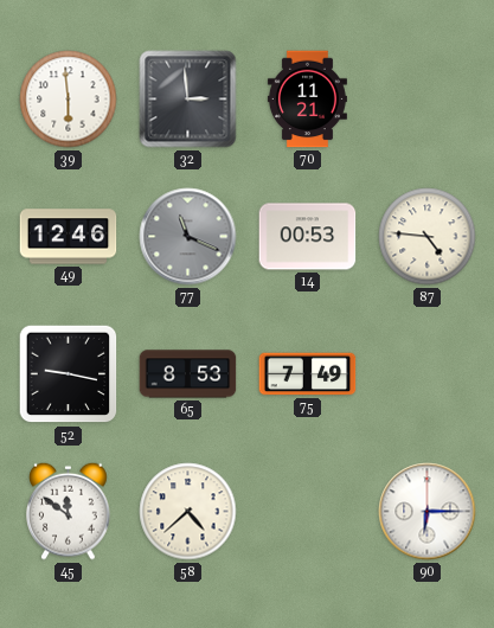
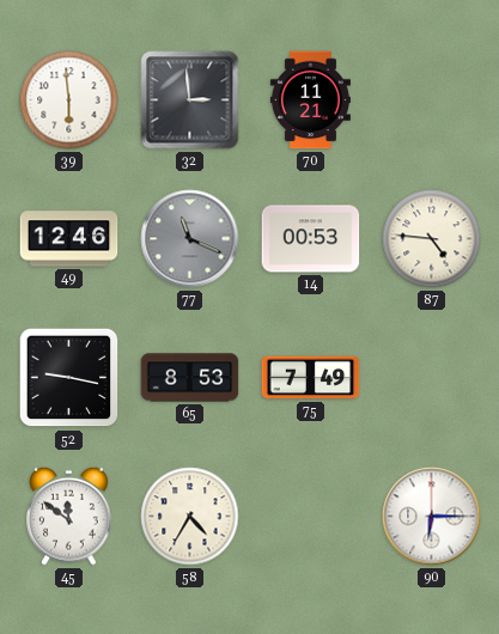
58: 4:38 -> 4:35 (190, 517)
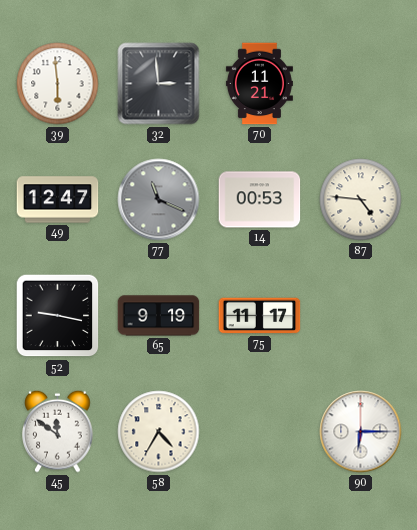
49: 12:46 -> 12:47 (58, 200)
65: 8:53 -> 9:19 (159, 316)
75: 7:49 -> 11:17 (260, 316)
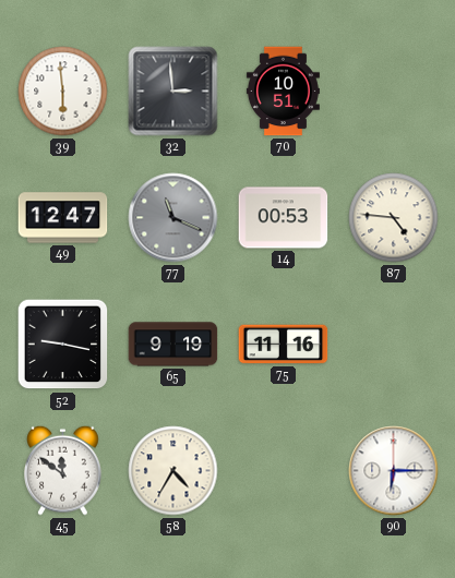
70: 11:21 -> 10:51 (283, 92)
75: 11:17 -> 11:16 (284, 345)
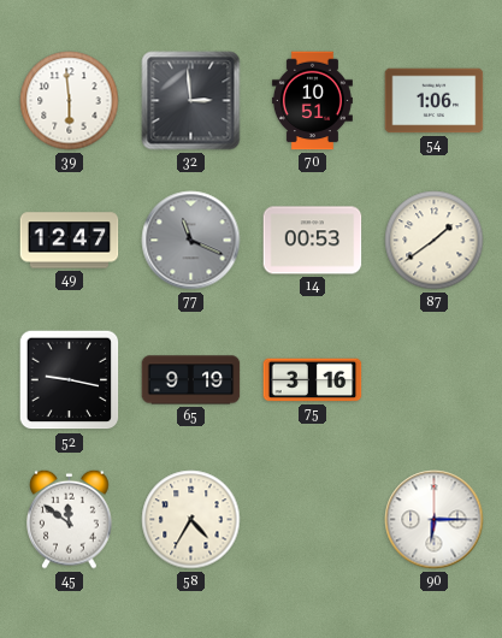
54: none -> 1:06 (435, 101)
87: 4:46 -> 1:39 (435, 241)
75: 11:16 -> 3:16 (313, 380)
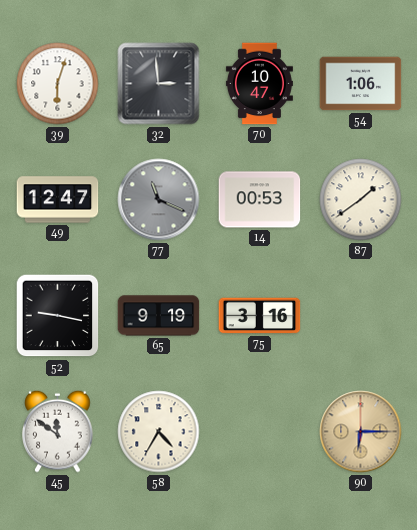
39: 5:59 -> 6:03 (58, 84)
70: 10:51 -> 10:47 (259, 84)
90 dial: white -> champagne (361, 432)
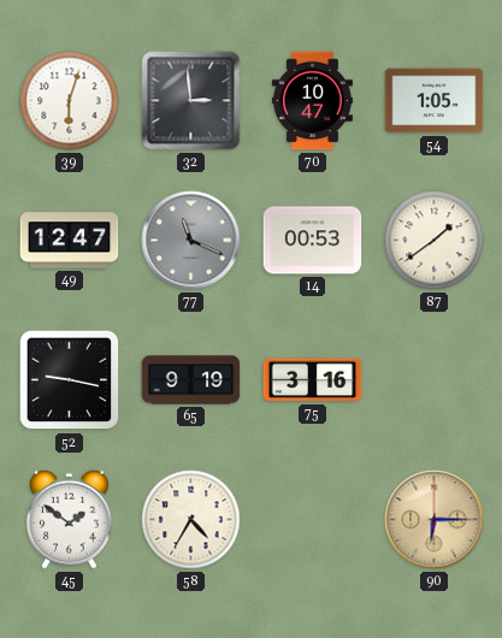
54: 1:06 -> 1:05 (435, 101)
45: 11:51 -> 1:51 (70, 519)
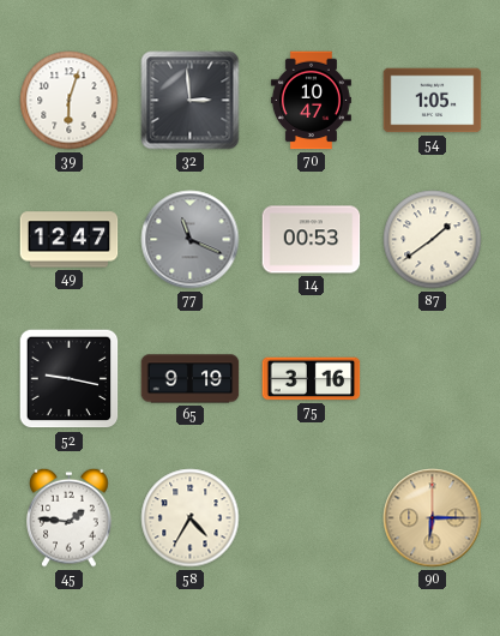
45: 1:51 -> 1:46 (70, 517)
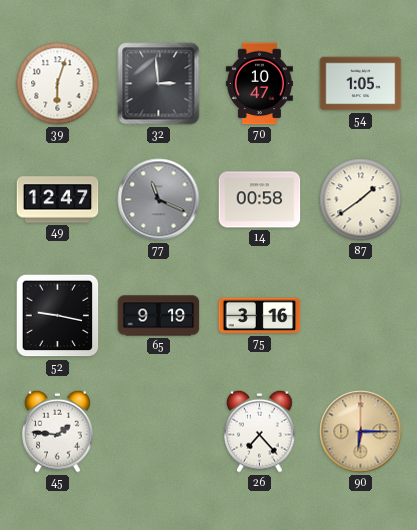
14: 00:53 -> 00:58 (260, 200)
58: 4:35 -> none (191, 518)
26: none -> 7:23 (260, 431)
